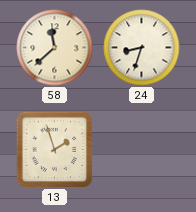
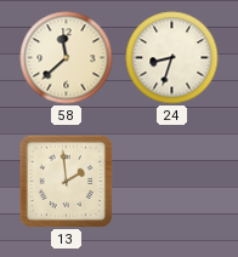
13: 1:57 -> 1:59 (66, 181)
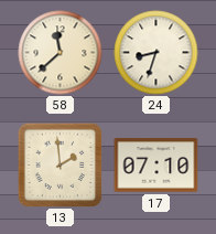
17: none -> 07:10 (156, 166)
